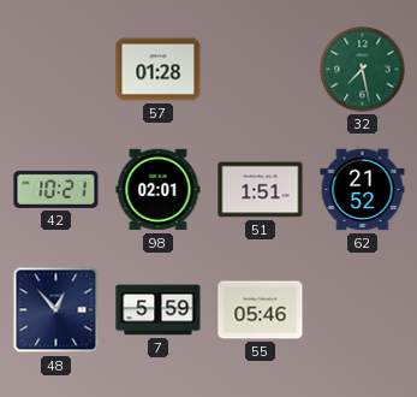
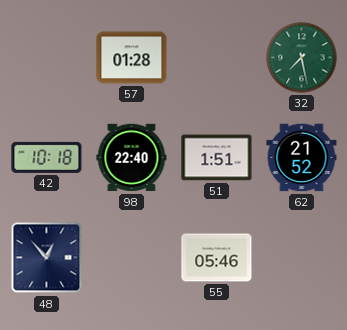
42: 10:21 -> 10:18 (47, 157)
98: 02:01 -> 22:40 (132, 158)
7: 5:59 -> none (159, 310)
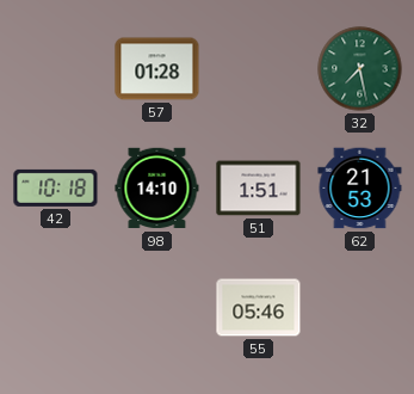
98: 22:40 -> 14:10 (157, 189)
62: 21:52 -> 21:53 (360, 189)
48: 12:53 -> none (47, 258)
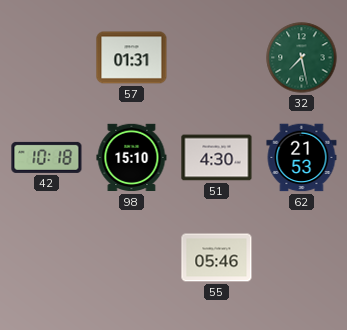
57: 01:28 -> 01:31 (132, 58)
98: 14:10 -> 15:10 (132, 158)
51: 1:51 -> 4:30 (217, 158)
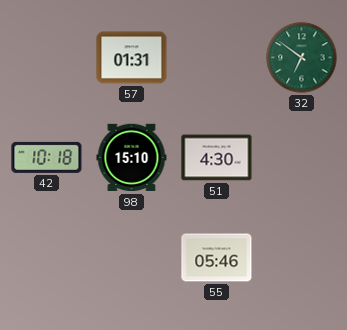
32: 7:28 -> 6:51 (302, 58)
62: 21:53 -> none (302, 158)
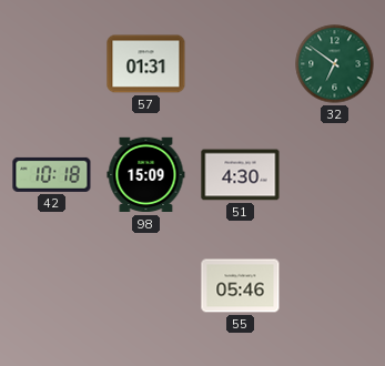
98: 15:10 -> 15:09 (146, 175)
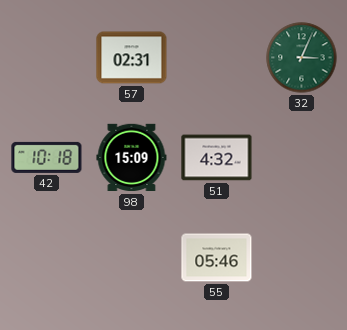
57: 01:31 -> 02:31 (132, 58)
32: 6:51 -> 3:04 (302, 58)
51: 4:30 -> 4:32 (217, 158)
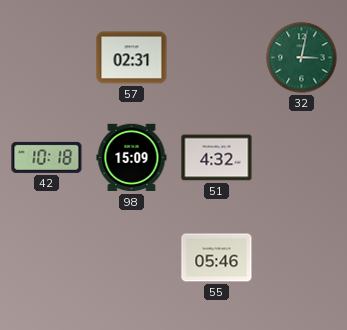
32: 3:04 -> 3:02 (302, 58)
